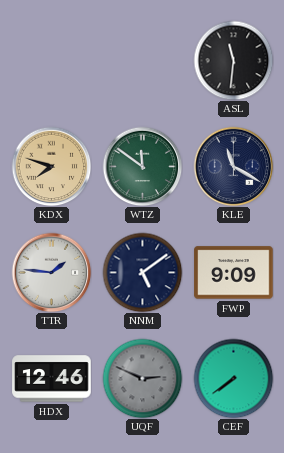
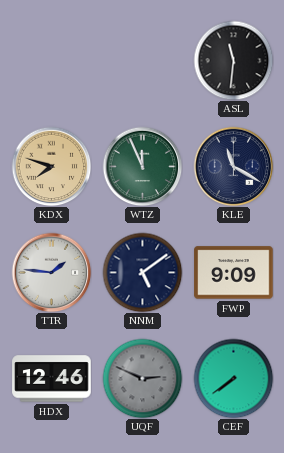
WTZ: 11:51 -> 11:56 (142, 166)
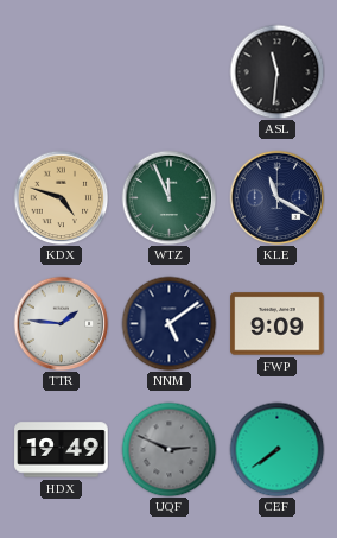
KDX: 7:48 -> 4:48 (61, 197)
HDX: 12:46 -> 19:49 (62, 450)
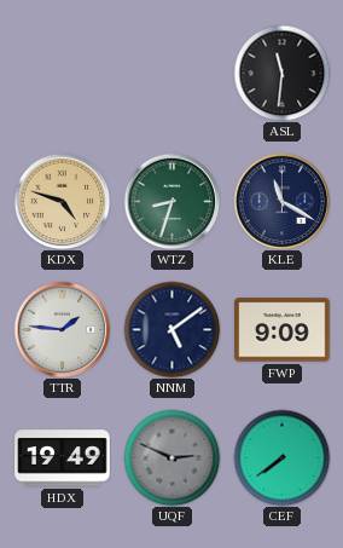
WTZ: 11:56 -> 8:33 (171, 201)
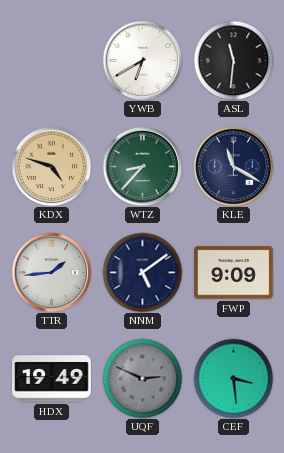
YWB: none -> 6:40 (142, 60)
WTZ: 8:33 -> 8:37 (142, 166)
TTR: 1:46 -> 1:44 (51, 272)
CEF: 7:39 -> 3:29 (233, 378)
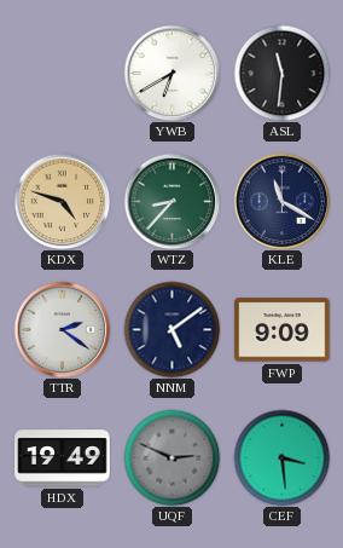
TTR: 1:44 -> 2:21 (62, 329)
